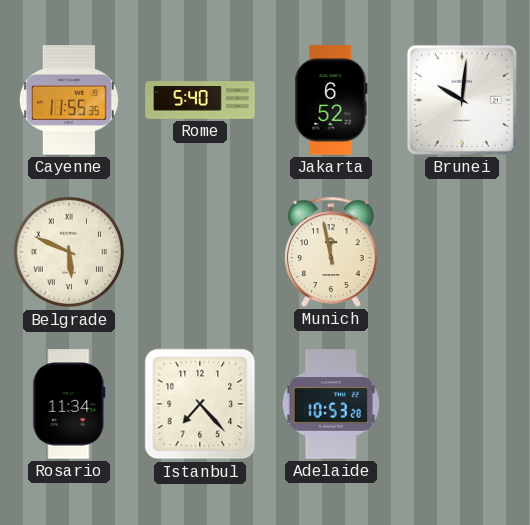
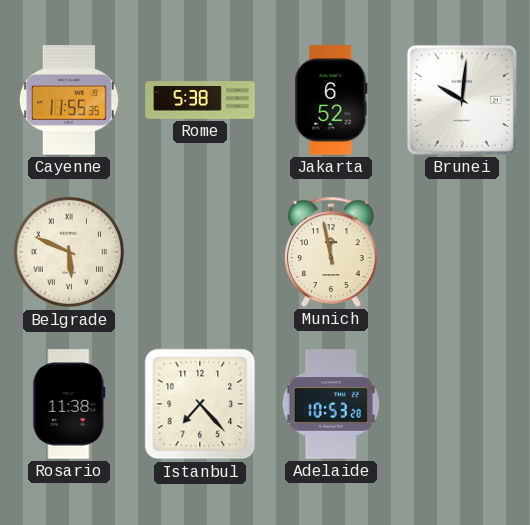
Rome: 5:40 -> 5:38 (200, 100)
Rosario: 11:34 -> 11:38 (69, 404)
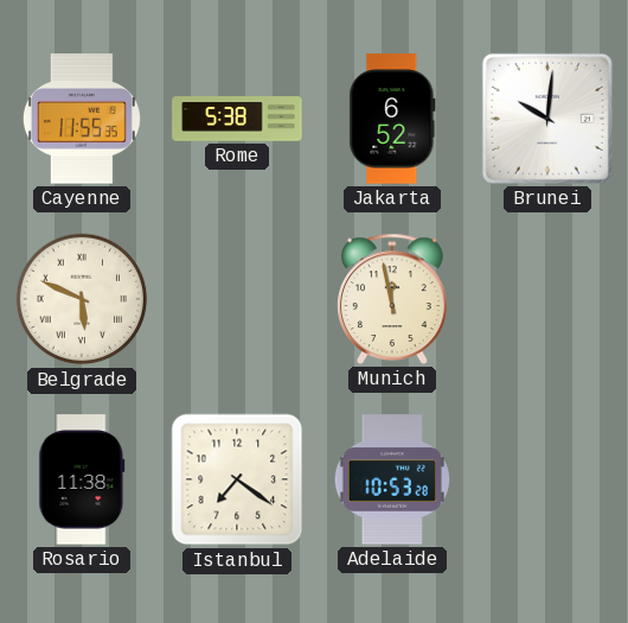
Istanbul: 7:23 -> 7:21 (237, 479)
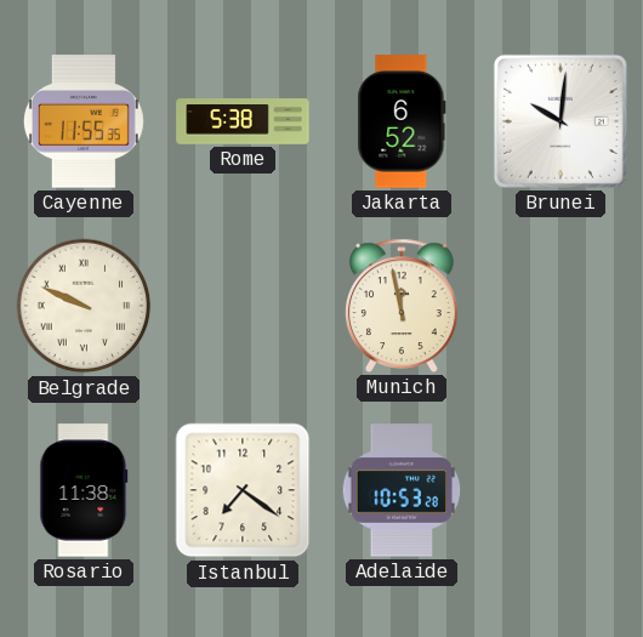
Belgrade: 5:49 -> 9:49 (84, 306)
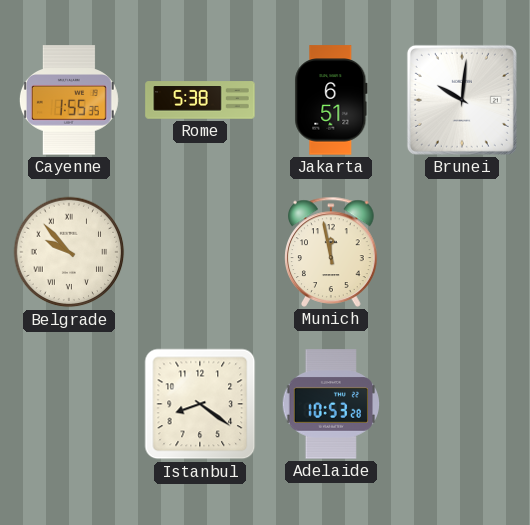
Cayenne: 11:55 -> 1:55 (69, 100)
Jakarta: 6:52 -> 6:51 (331, 100)
Belgrade: 9:49 -> 9:53 (69, 252)
Rosario: 11:38 -> none (84, 490)
Istanbul: 7:21 -> 8:21 (200, 404)
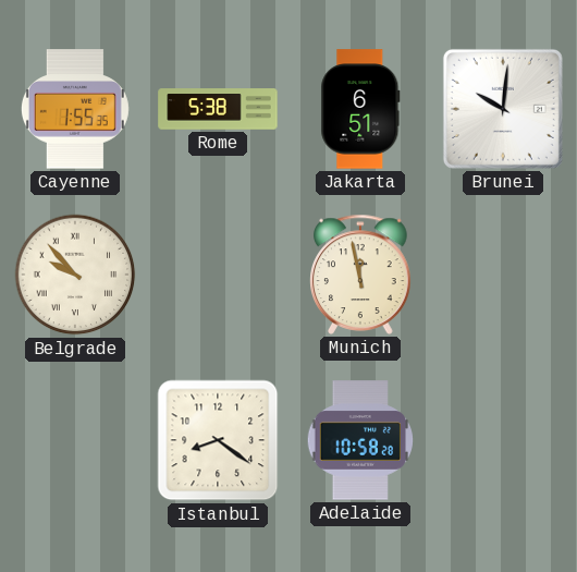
Adelaide: 10:53 -> 10:58 (359, 440)
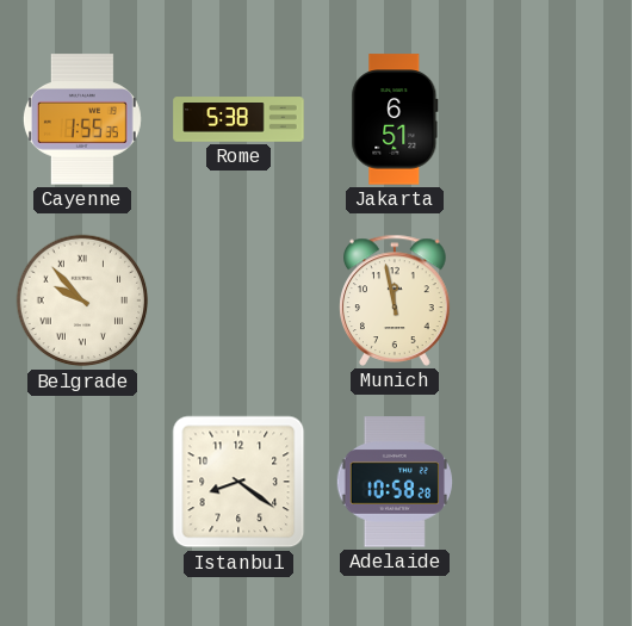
Brunei: 10:01 -> none (503, 109)
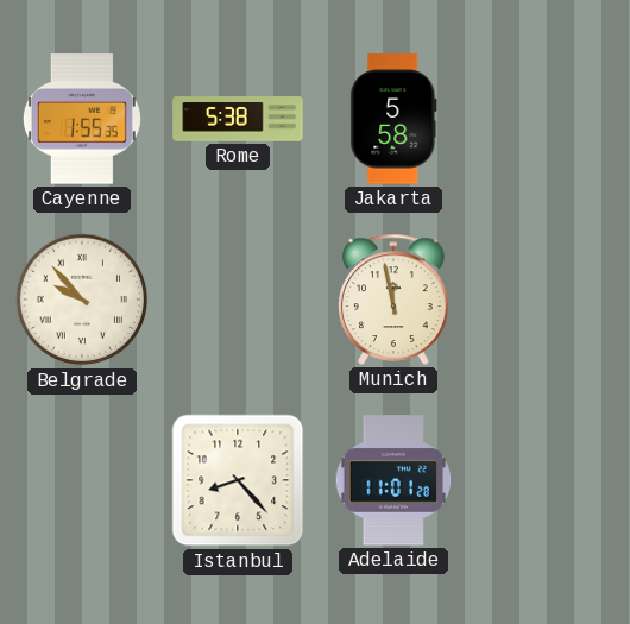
Jakarta: 6:51 -> 5:58 (393, 119)
Istanbul: 8:21 -> 8:23 (238, 480)
Adelaide: 10:58 -> 11:01 (392, 480)
